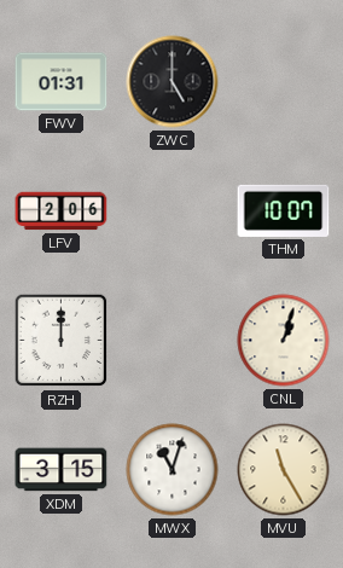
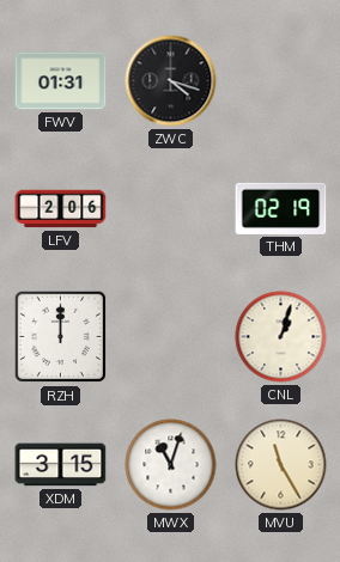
ZWC: 5:00 -> 4:18 (171, 81)
THM: 10:07 -> 02:19 (281, 208)
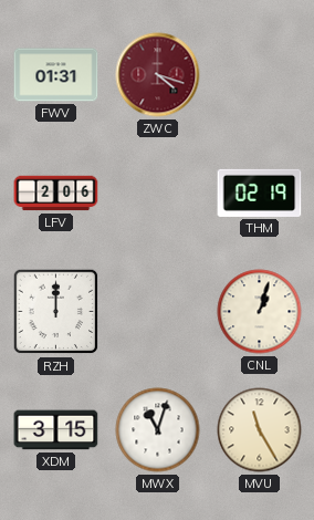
ZWC dial: black -> burgundy (158, 75)
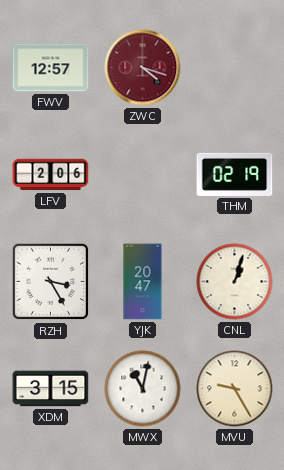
FWV: 01:31 -> 12:57 (51, 68)
RZH: 12:00 -> 3:25 (51, 282)
YJK: none -> 20:47 (143, 282)
MWX: 11:03 -> 11:02 (143, 389)
MVU: 11:25 -> 9:25 (235, 389)
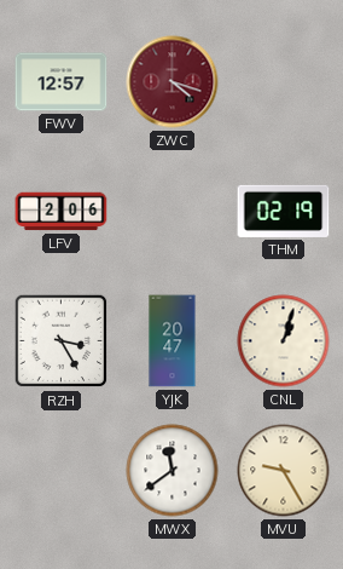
XDM: 3:15 -> none (51, 389)
MWX: 11:02 -> 11:39 (173, 471)
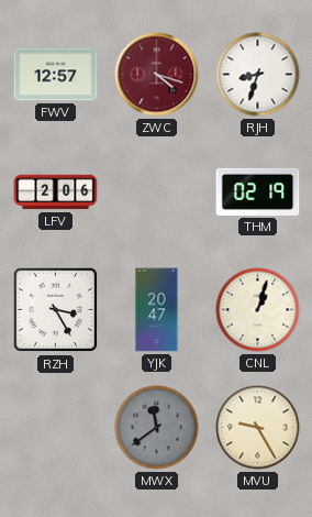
RJH: none -> 8:33 (258, 75)
MWX dial: white -> grey (157, 428)
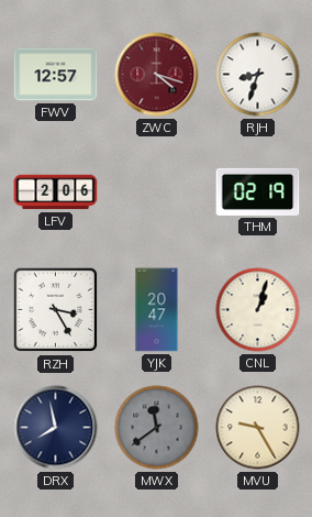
DRX: none -> 7:58 (56, 428)
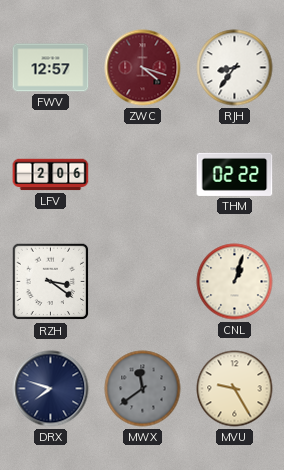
RJH: 8:33 -> 8:36 (235, 68)
THM: 02:19 -> 02:22 (235, 174)
RZH: 3:25 -> 3:21 (51, 282)
YJK: 20:47 -> none (157, 310)
DRX: 7:58 -> 7:48 (51, 389)
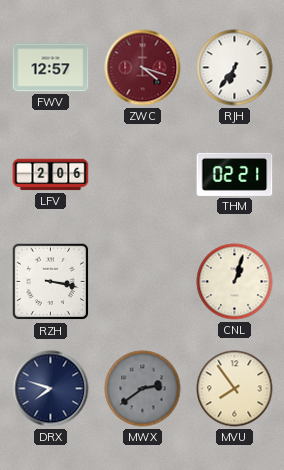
RJH: 8:36 -> 6:36 (235, 68)
THM: 02:22 -> 02:21 (235, 174)
RZH: 3:21 -> 3:17 (51, 282)
MWX: 11:39 -> 2:39 (143, 389)
MVU: 9:25 -> 7:54 (235, 389)
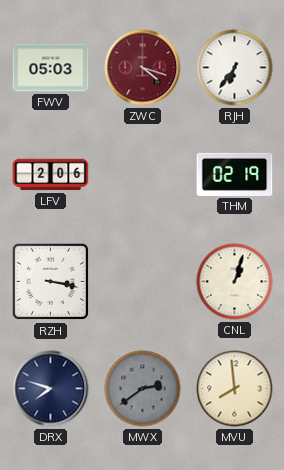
FWV: 12:57 -> 05:03 (51, 68)
THM: 02:21 -> 02:19 (235, 174)
MVU: 7:54 -> 7:59 (235, 389)
